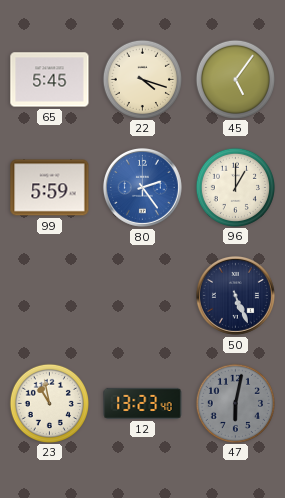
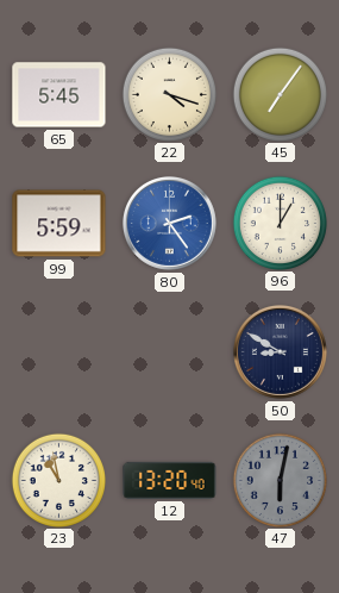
45: 5:06 -> 7:06 (280, 94)
50: 5:26 -> 8:50 (280, 351)
12: 13:23 -> 13:20 (170, 480)
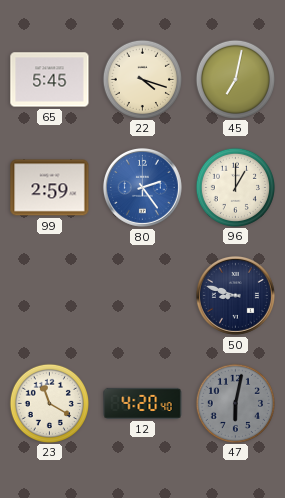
45: 7:06 -> 7:02 (235, 79)
99: 5:59 -> 2:59 (50, 188)
50: 8:50 -> 8:48 (235, 295)
23: 10:58 -> 11:20 (49, 403)
12: 13:20 -> 4:20 (143, 403)
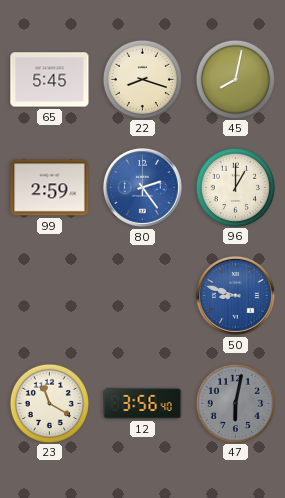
22: 4:18 -> 8:18 (142, 79)
45: 7:02 -> 8:02 (235, 79)
50 dial: navy -> blue (235, 295)
12: 4:20 -> 3:56 (143, 403)
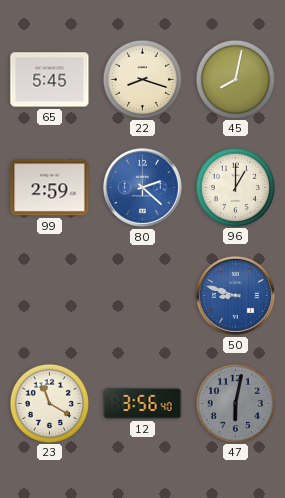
80: 2:24 -> 2:22 (142, 187)
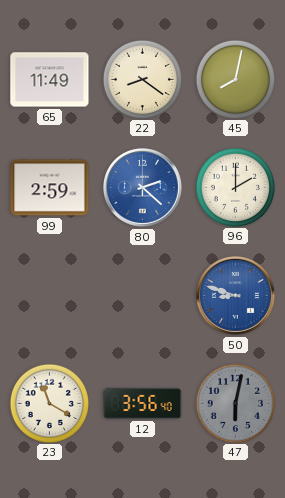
65: 5:45 -> 11:49 (50, 80)
22: 8:18 -> 8:21 (142, 79)
96: 1:00 -> 2:00 (235, 187)
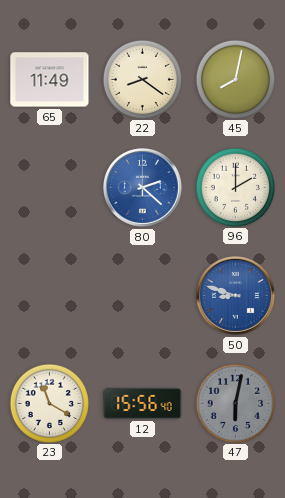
99: 2:59 -> none (50, 188)
12: 3:56 -> 15:56 (143, 403)
